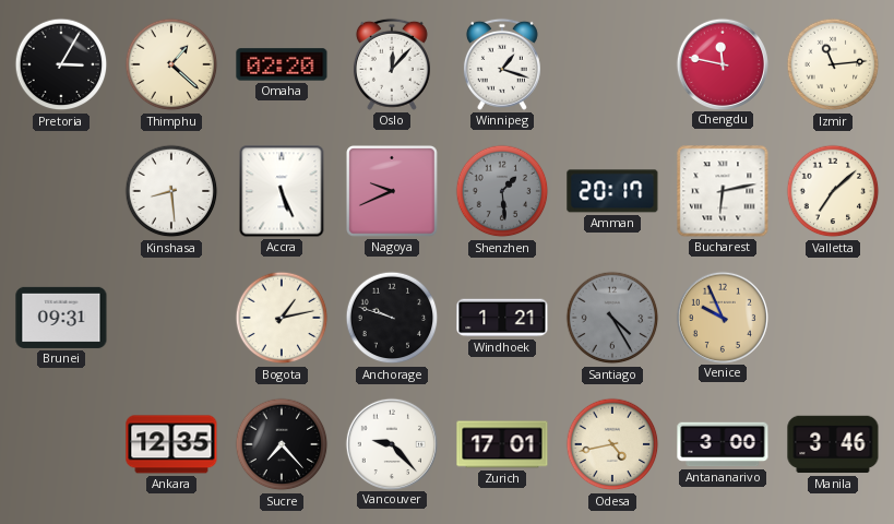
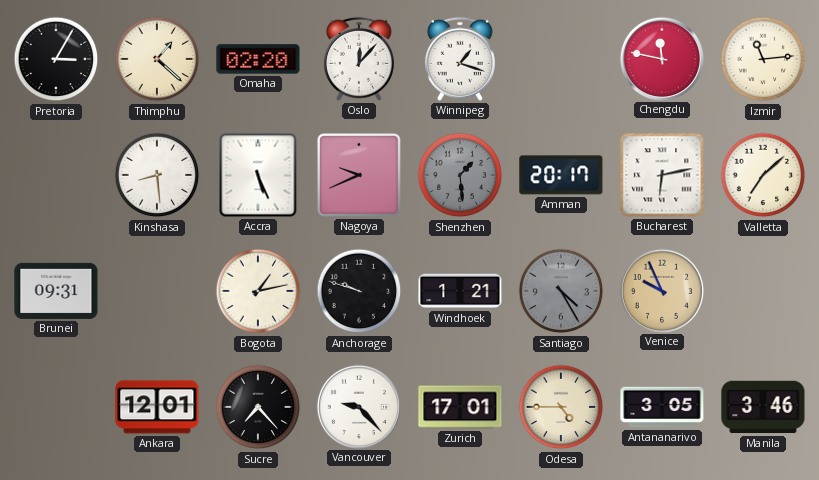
Ankara: 12:35 -> 12:01 (157, 407)
Odesa: 4:43 -> 4:45 (561, 407)
Antananarivo: 3:00 -> 3:05 (662, 407)
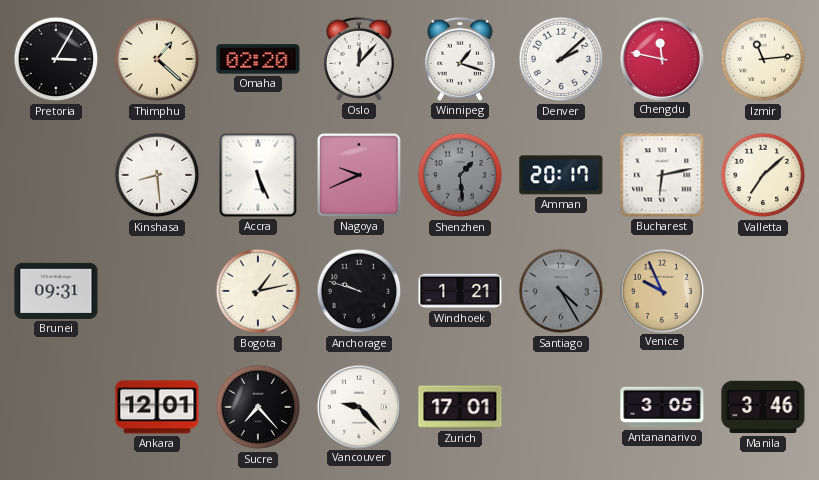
Denver: none -> 2:08 (561, 59)
Odesa: 4:45 -> none (561, 407)
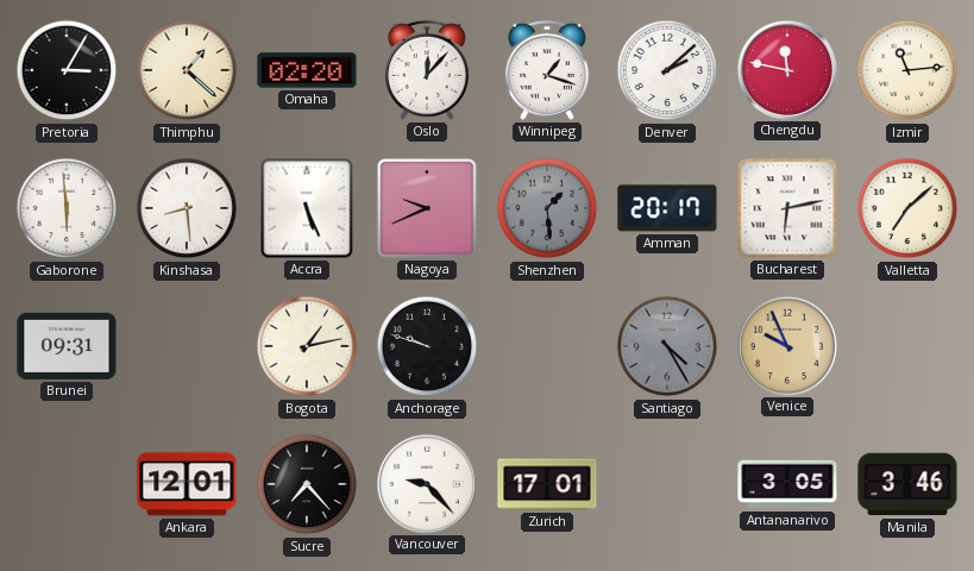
Gaborone: none -> 5:59 (67, 208)
Windhoek: 1:21 -> none (460, 291)
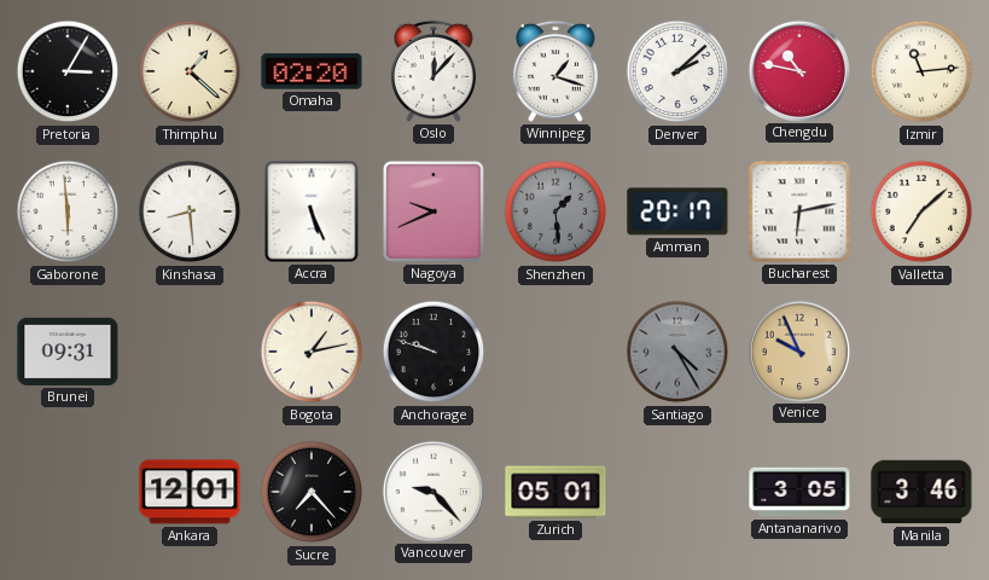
Chengdu: 11:47 -> 10:47 (798, 70)
Zurich: 17:01 -> 05:01 (555, 492)
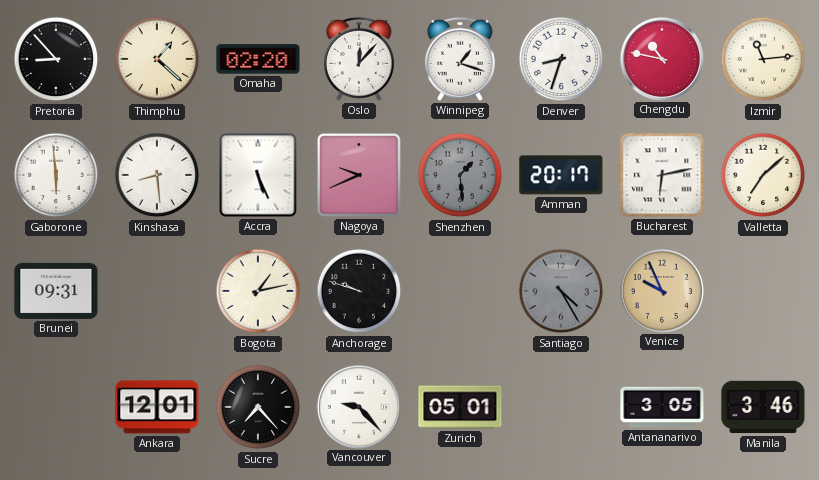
Pretoria: 3:05 -> 8:53 (56, 59)
Denver: 2:08 -> 8:33 (561, 59)
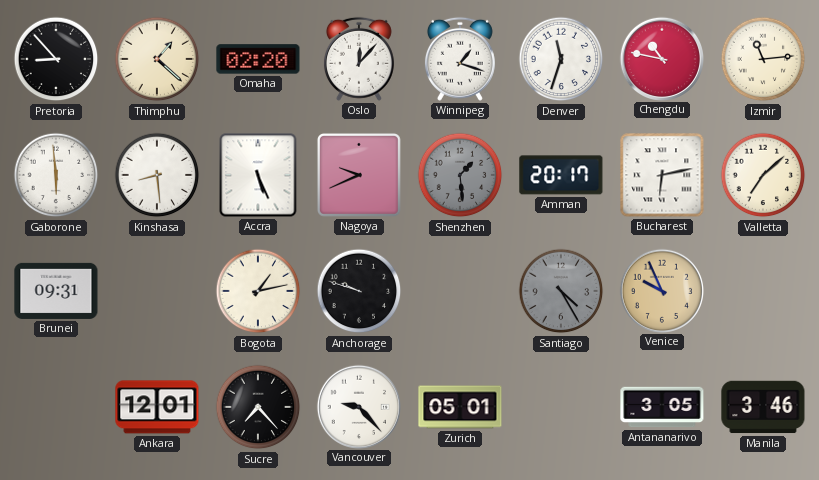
Denver: 8:33 -> 11:33 (561, 59)
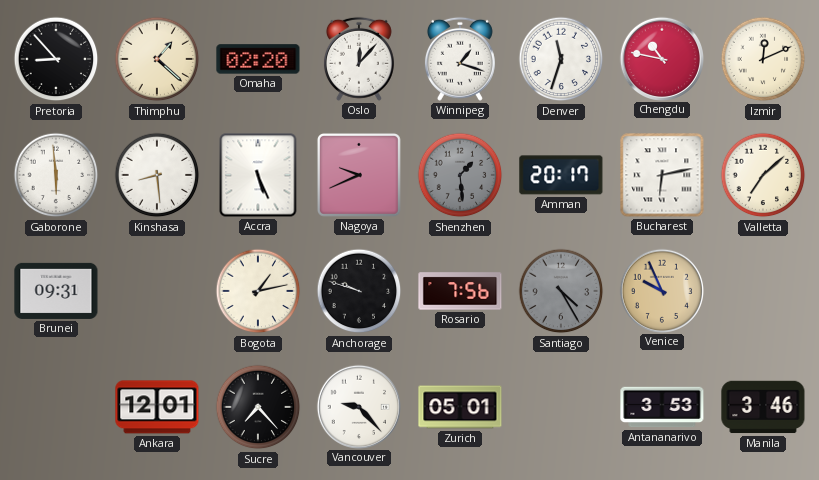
Izmir: 11:14 -> 12:11 (763, 59)
Rosario: none -> 7:56 (460, 291)
Antananarivo: 3:05 -> 3:53 (662, 407)
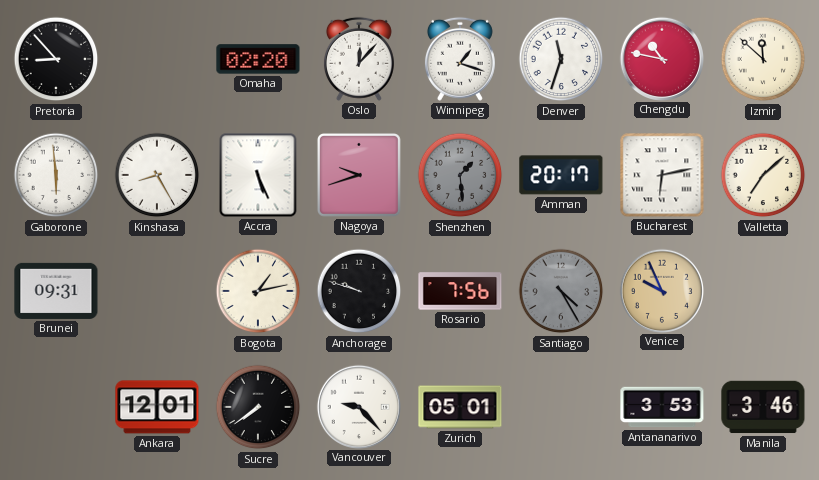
Thimphu: 1:22 -> none (157, 59)
Izmir: 12:11 -> 11:52 (763, 59)
Kinshasa: 8:29 -> 8:25 (157, 175)
Nagoya: 9:41 -> 9:42 (359, 175)
Sucre: 7:23 -> 7:39 (258, 407)
